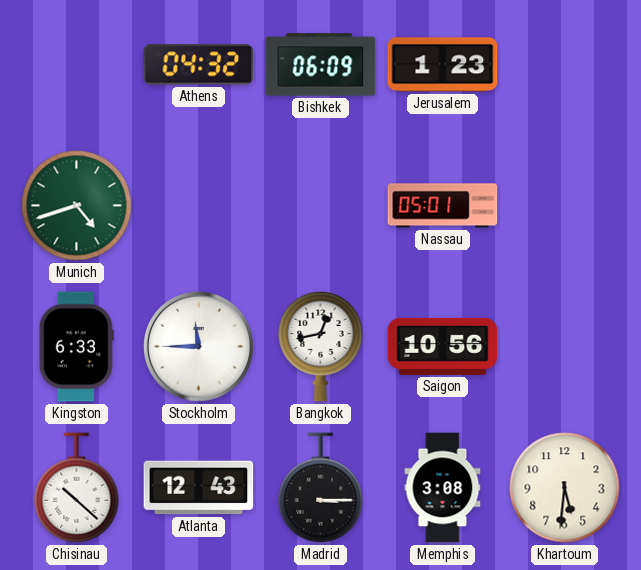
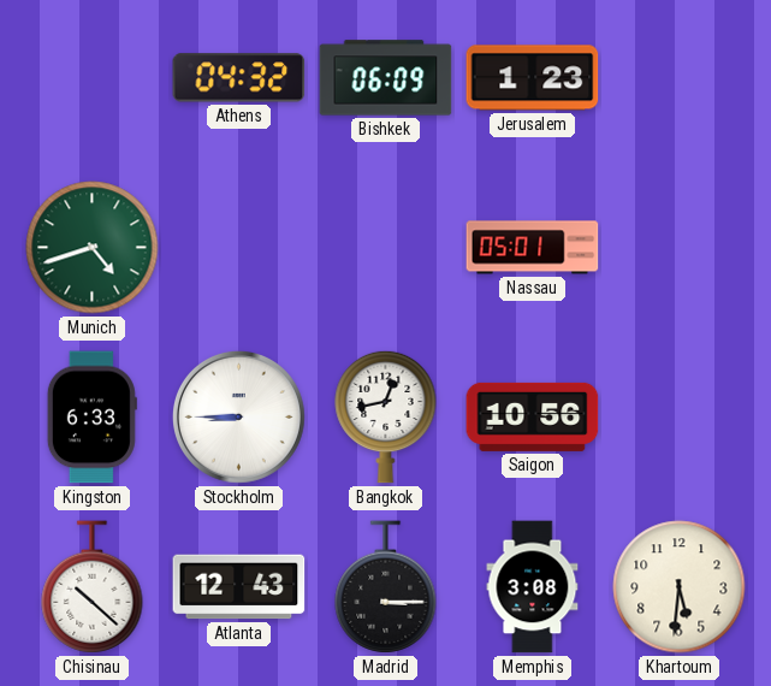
Stockholm: 11:45 -> 8:45 (238, 416)
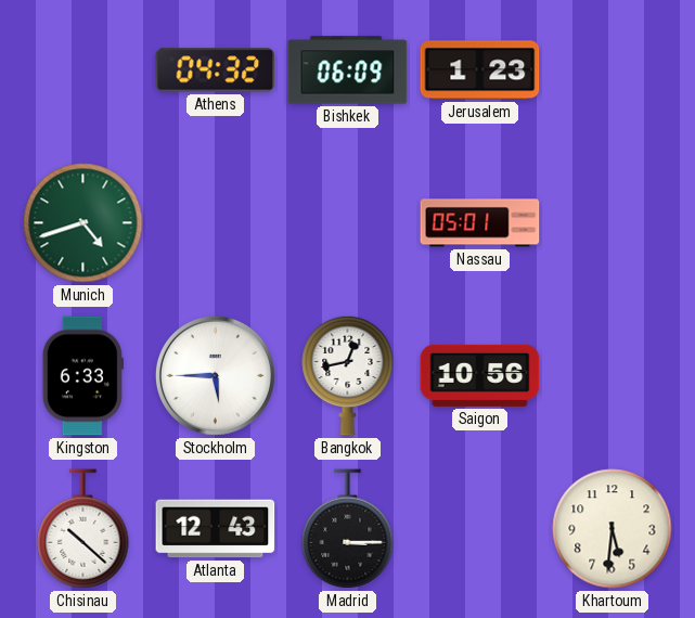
Stockholm: 8:45 -> 5:45 (215, 375)
Memphis: 3:08 -> none (533, 587)
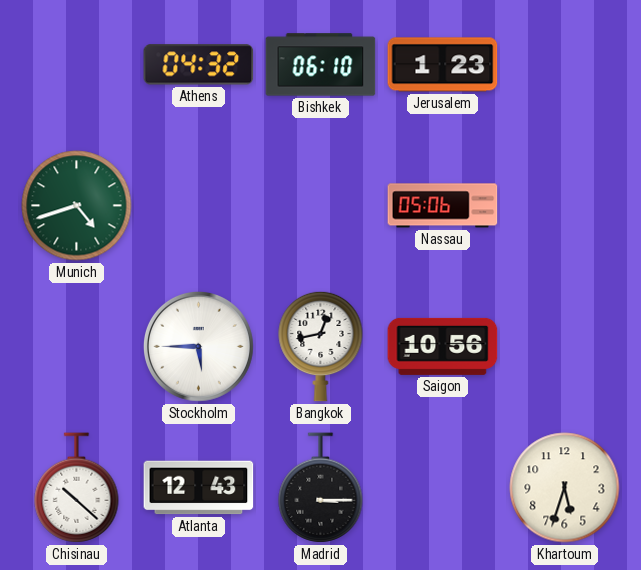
Bishkek: 06:09 -> 06:10 (321, 65)
Nassau: 05:01 -> 05:06 (443, 206)
Kingston: 6:33 -> none (82, 376)
Khartoum: 5:31 -> 5:33 (565, 488)
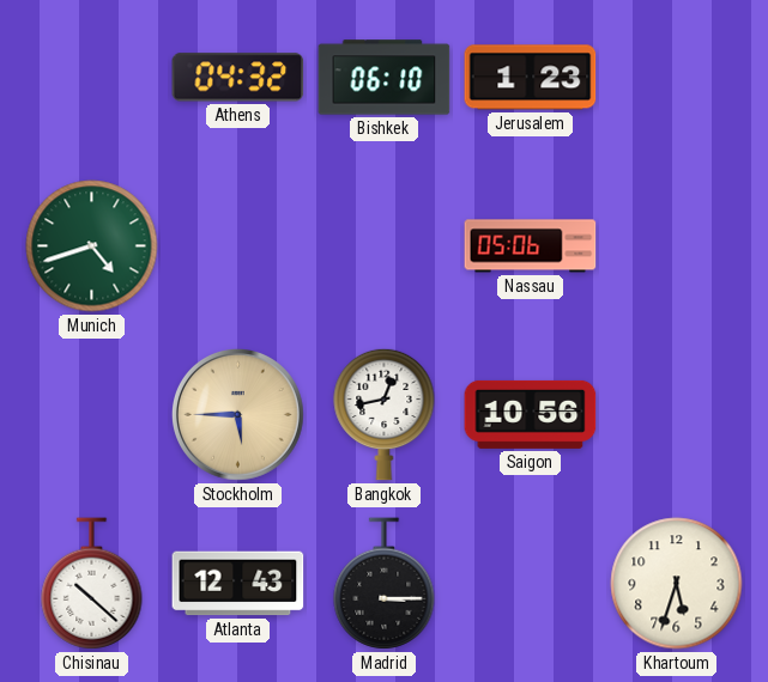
Stockholm dial: white -> champagne (237, 414)
